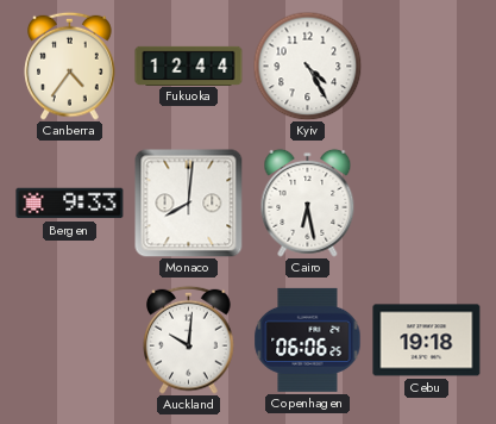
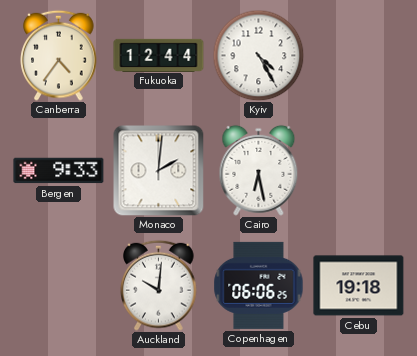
Monaco: 8:01 -> 2:01 (158, 170)
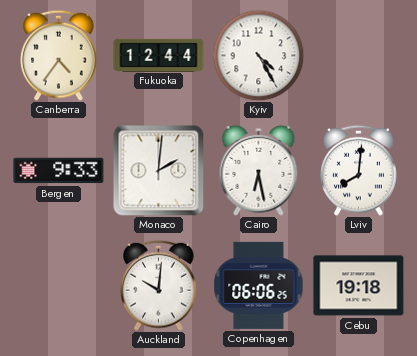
Lviv: none -> 8:01 (359, 170)
